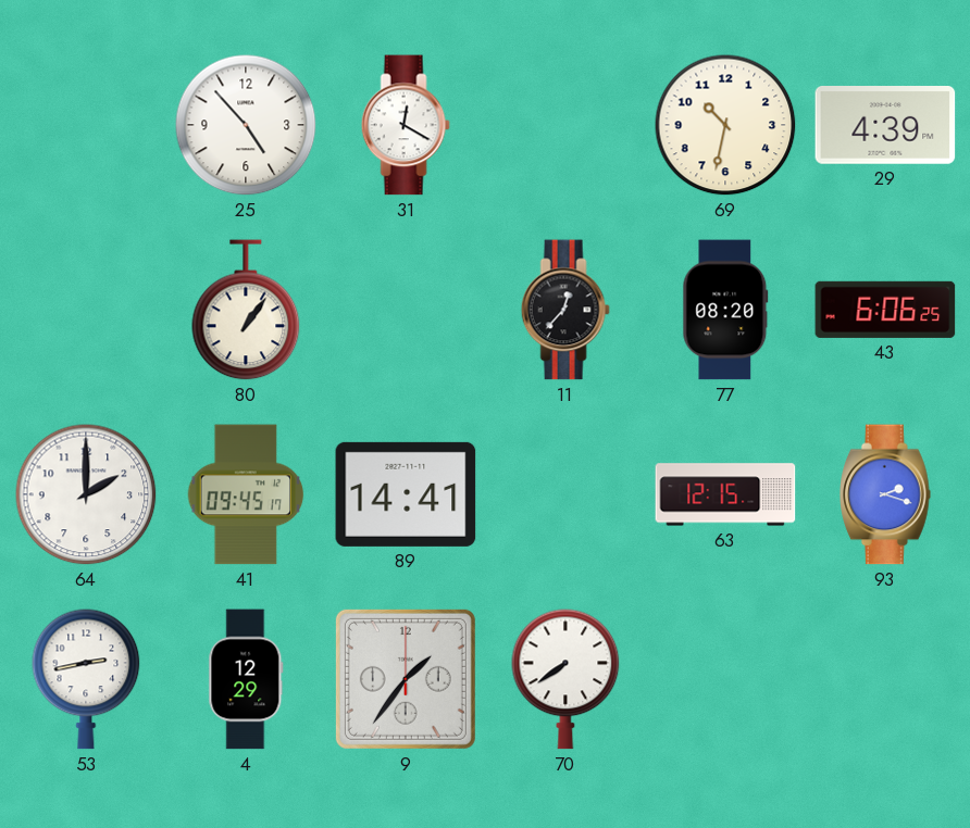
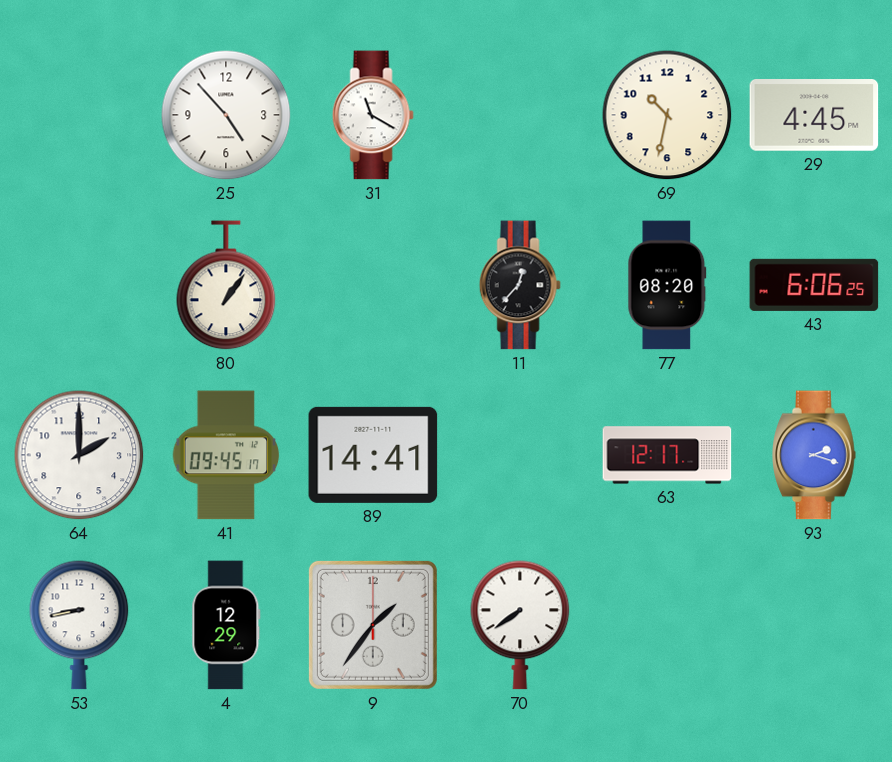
31: 12:20 -> 11:20 (373, 115)
29: 4:39 -> 4:45 (814, 116)
63: 12:15 -> 12:17 (667, 455)
53: 2:43 -> 8:43 (79, 625)
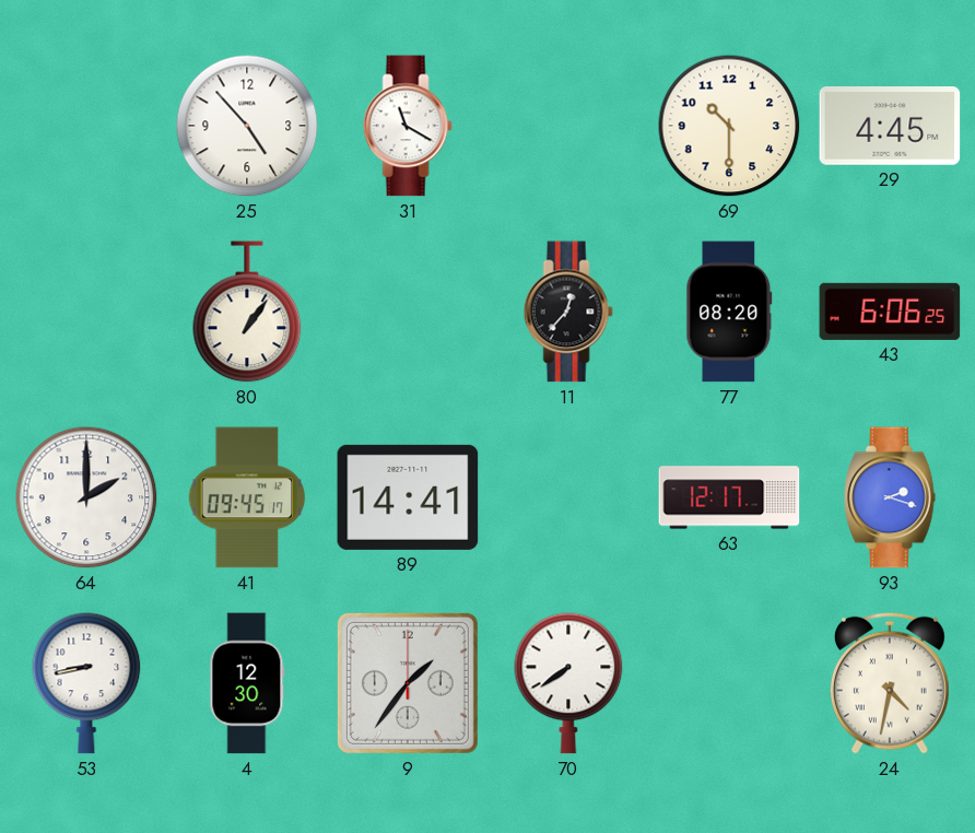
69: 10:32 -> 10:30 (729, 126)
4: 12:29 -> 12:30 (247, 683)
24: none -> 4:32 (890, 683)
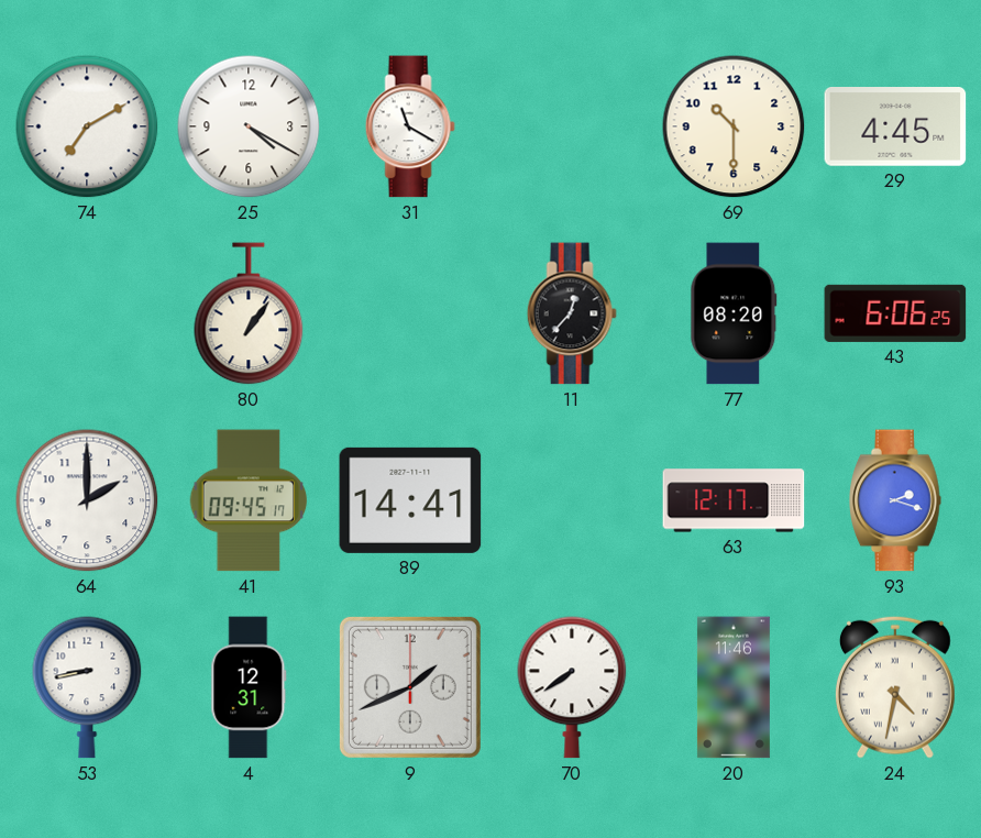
74: none -> 7:10 (87, 126)
25: 4:53 -> 4:20 (249, 126)
4: 12:30 -> 12:31 (249, 687)
9: 1:36 -> 1:41 (410, 687)
20: none -> 11:46 (734, 687)
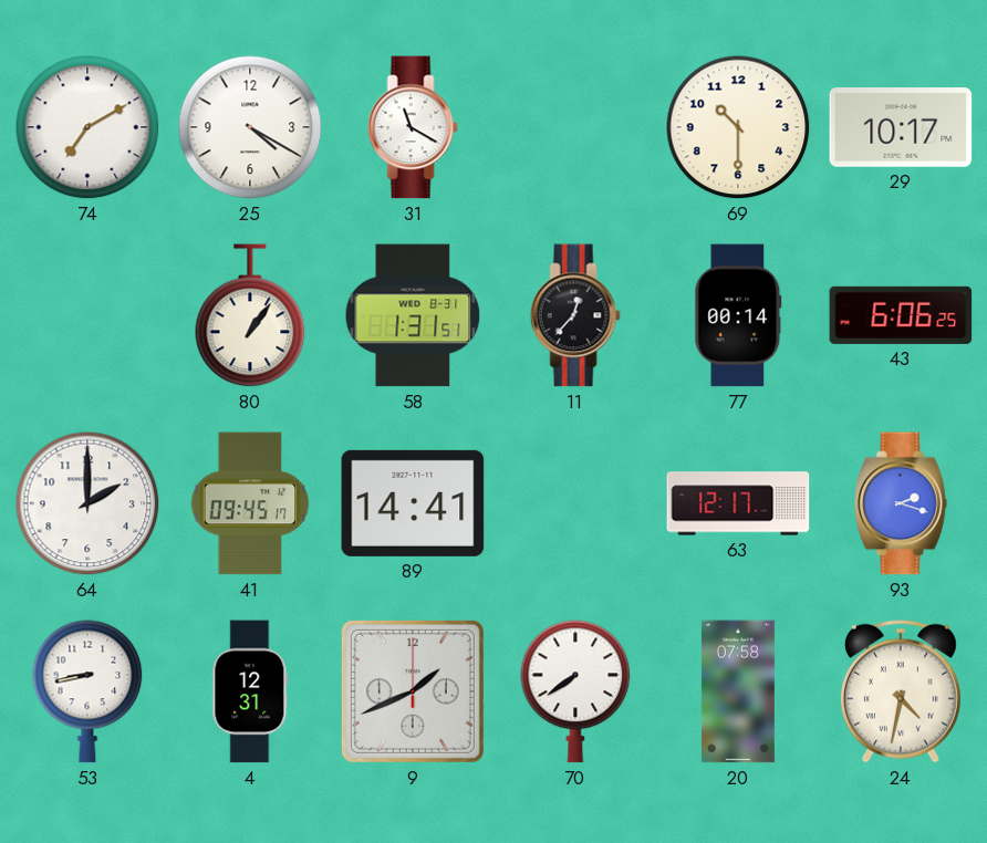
29: 4:45 -> 10:17 (901, 128)
58: none -> 1:31 (413, 315)
77: 08:20 -> 00:14 (738, 315)
20: 11:46 -> 07:58 (738, 691)
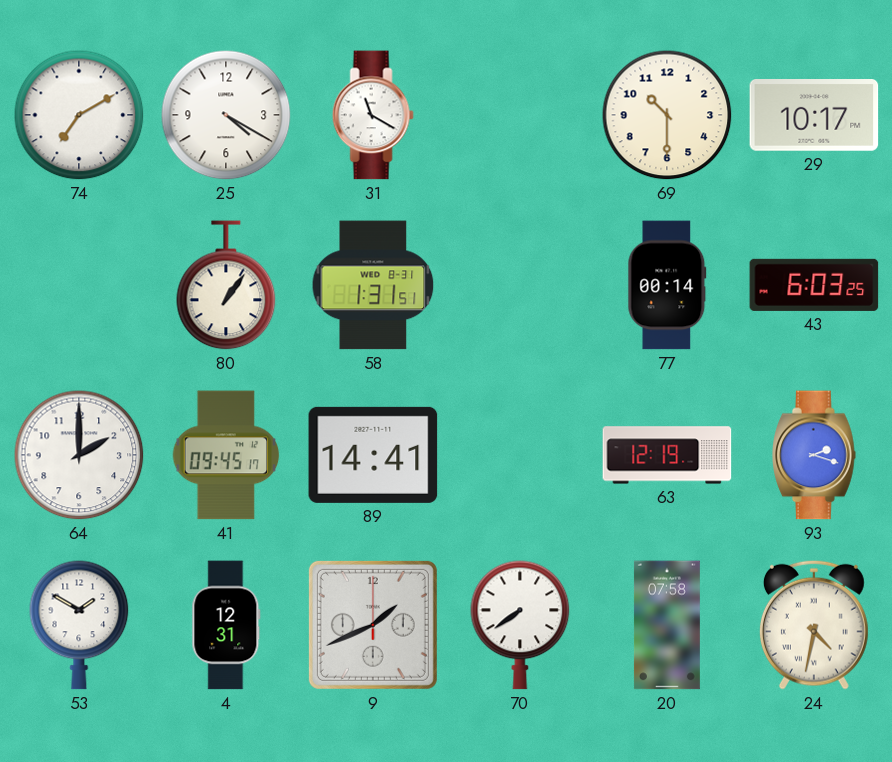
11: 12:37 -> none (575, 315)
43: 6:06 -> 6:03 (814, 285)
63: 12:17 -> 12:19 (667, 455)
53: 8:43 -> 1:50 (79, 625)
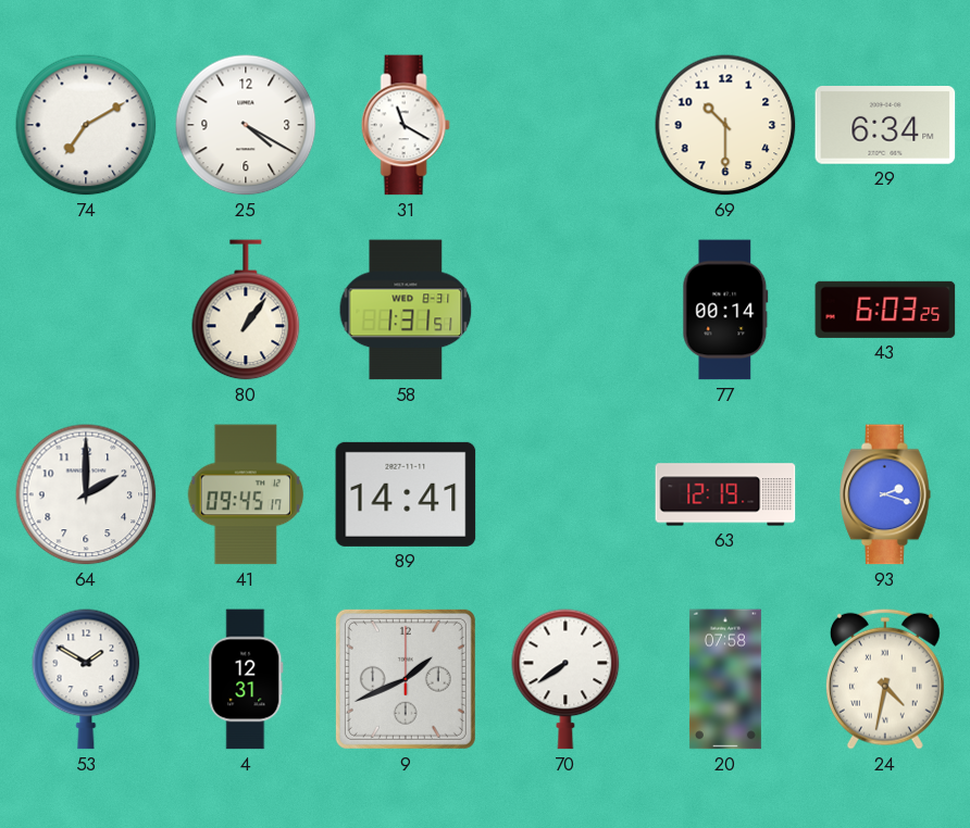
29: 10:17 -> 6:34 (885, 126)
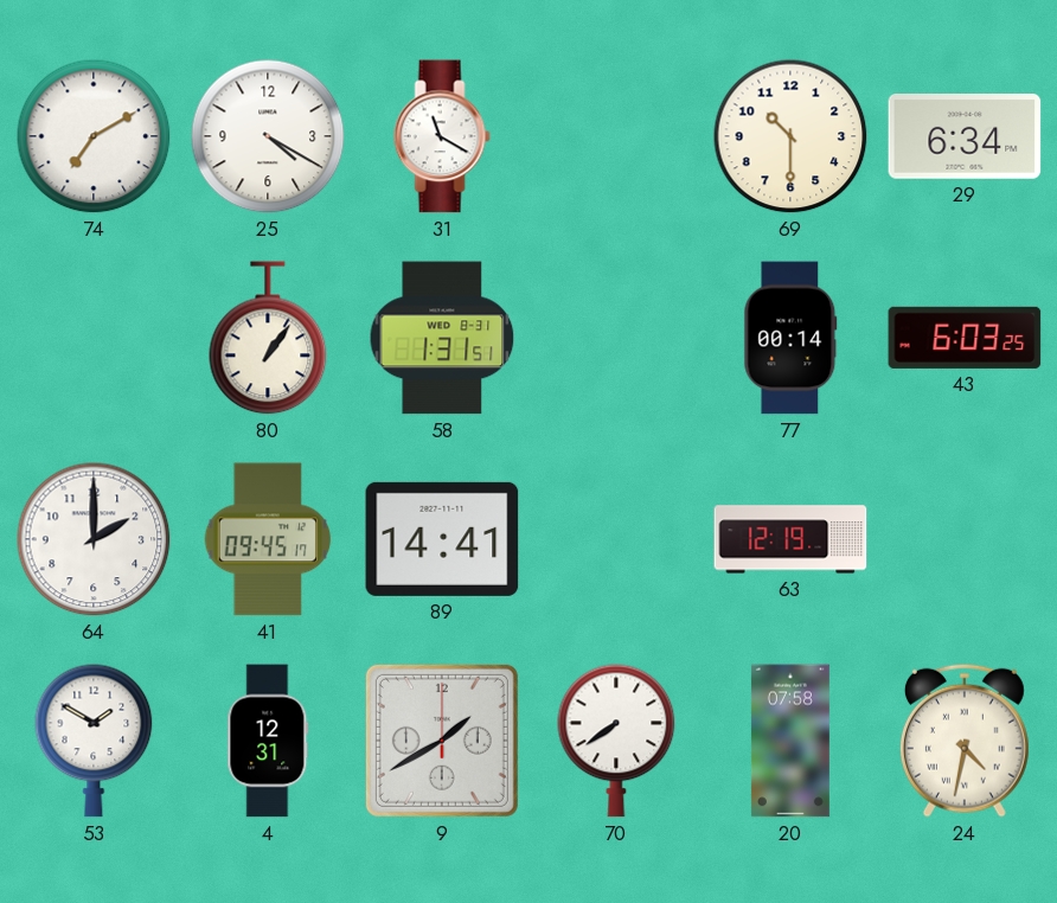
93: 2:18 -> none (885, 494)
9: 1:41 -> 1:40 (442, 741)
